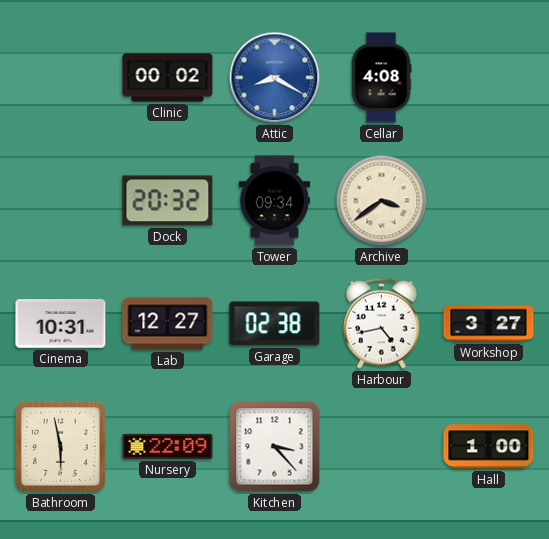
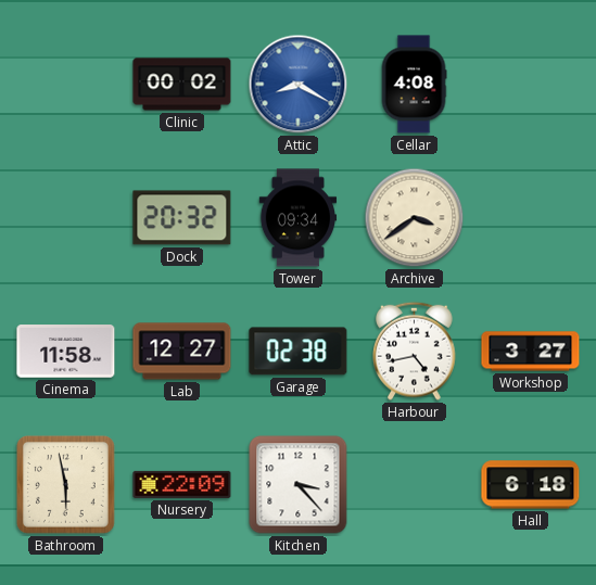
Cinema: 10:31 -> 11:58 (66, 352)
Hall: 1:00 -> 6:18 (531, 485)
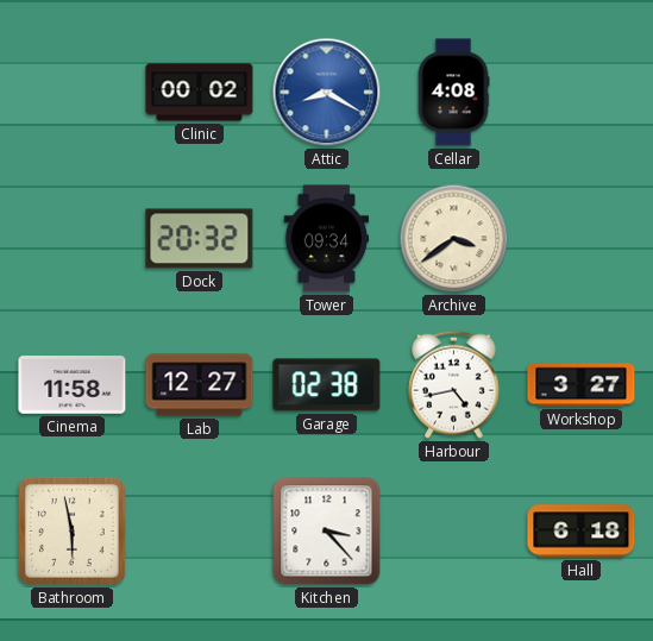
Nursery: 22:09 -> none (182, 484)
